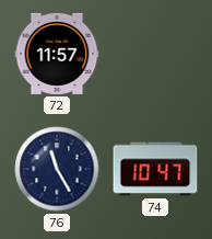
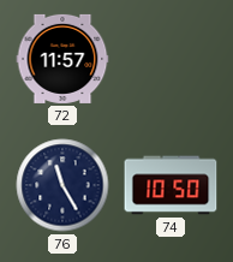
74: 10:47 -> 10:50 (171, 185)
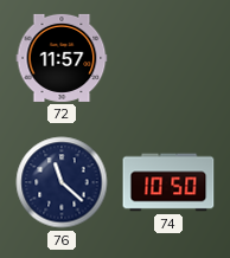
76: 11:25 -> 11:22 (62, 182)
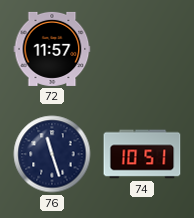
76: 11:22 -> 11:27 (52, 154)
74: 10:50 -> 10:51 (142, 154)
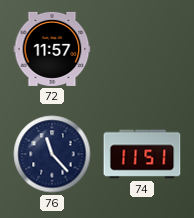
76: 11:27 -> 11:23 (52, 154)
74: 10:51 -> 11:51 (142, 154)
